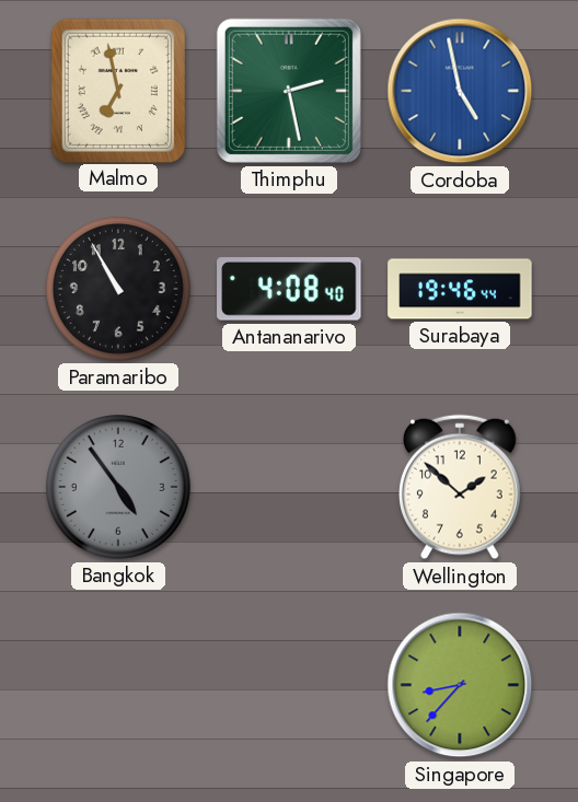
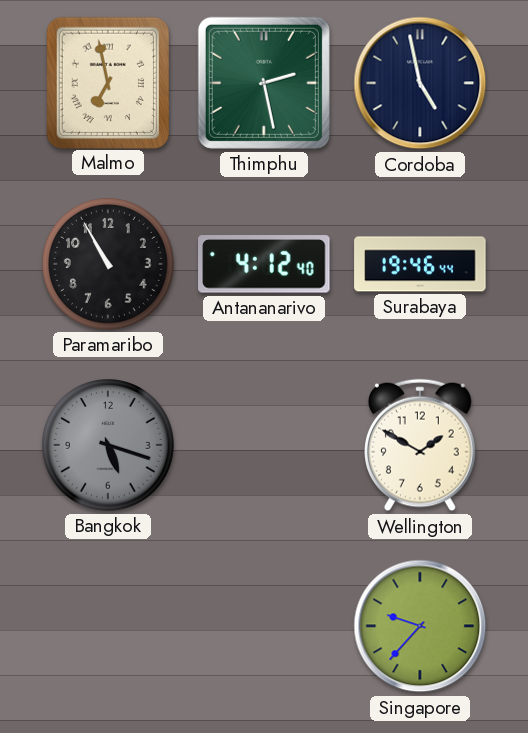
Cordoba dial: blue -> navy (420, 83)
Antananarivo: 4:08 -> 4:12 (264, 264)
Bangkok: 4:54 -> 5:18 (109, 446)
Wellington: 1:52 -> 1:50 (421, 445)
Singapore: 8:37 -> 9:37 (420, 626)
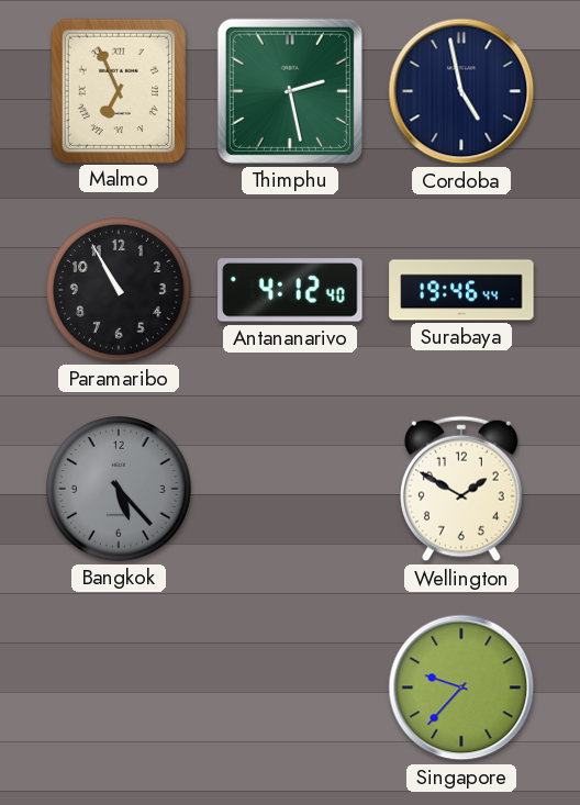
Malmo: 6:58 -> 6:56 (119, 90)
Bangkok: 5:18 -> 5:23 (120, 490)
